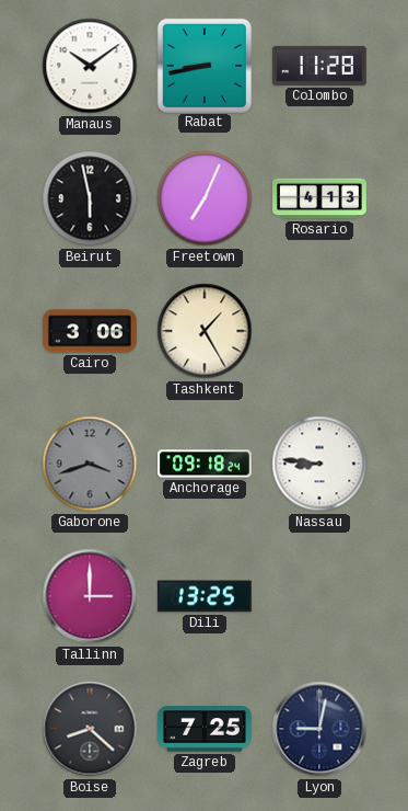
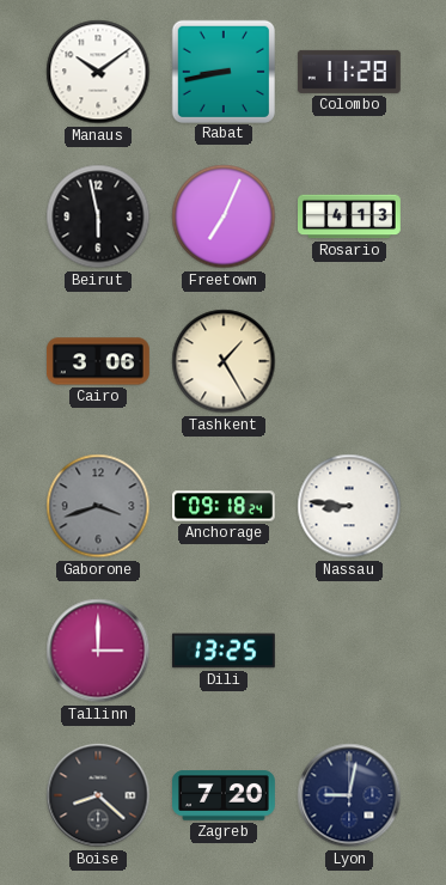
Zagreb: 7:25 -> 7:20 (225, 795)
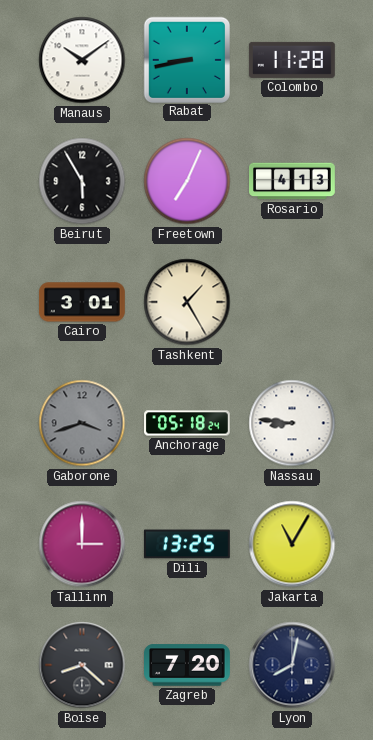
Beirut: 5:58 -> 5:55 (82, 181)
Cairo: 3:06 -> 3:01 (82, 302)
Anchorage: 09:18 -> 05:18 (188, 423)
Jakarta: none -> 11:05 (292, 544)
Lyon: 9:02 -> 8:02 (292, 665)
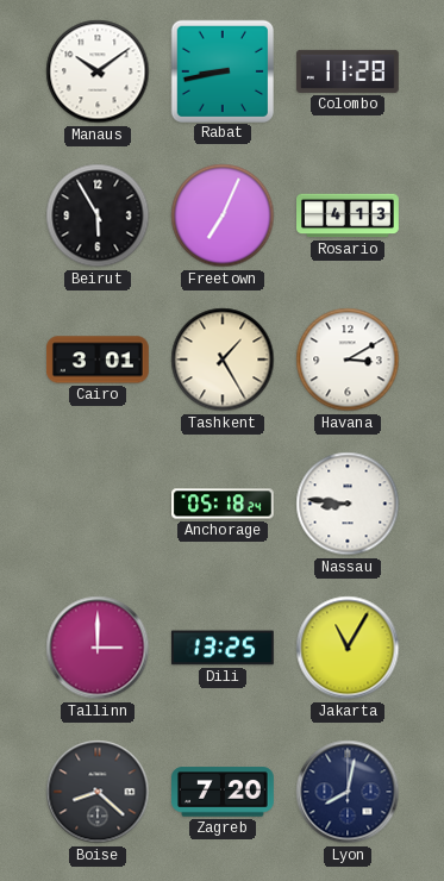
Havana: none -> 3:10 (348, 360)
Gaborone: 3:42 -> none (82, 423)
